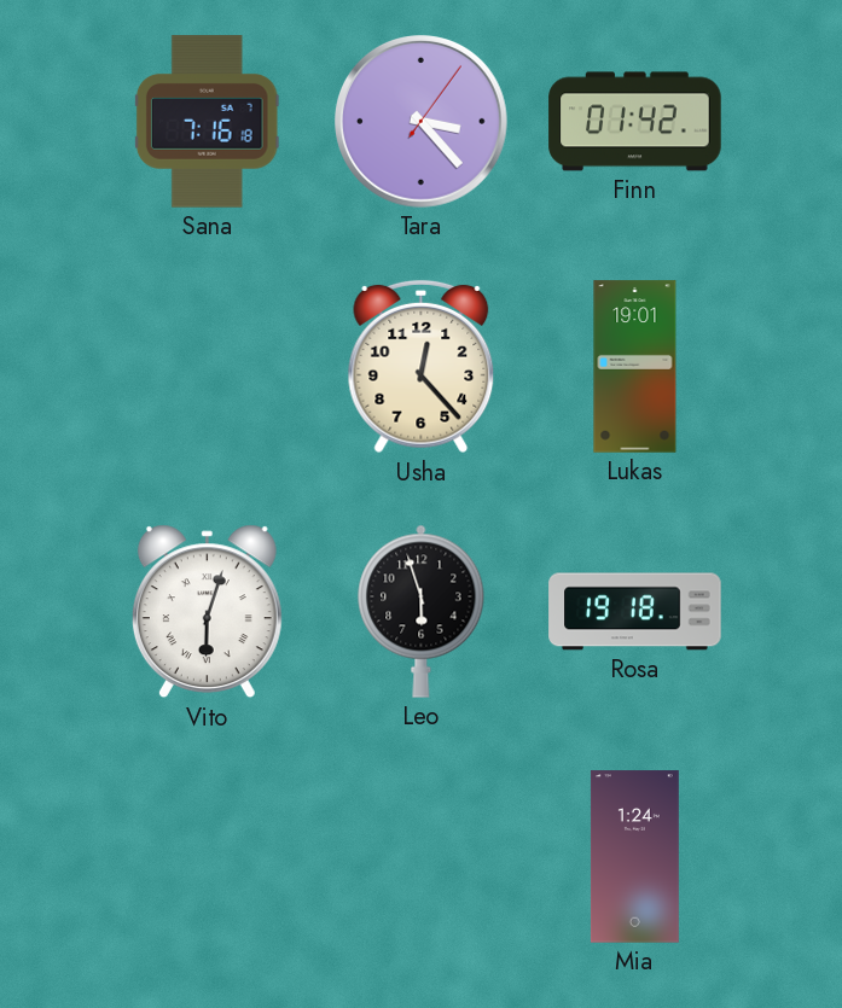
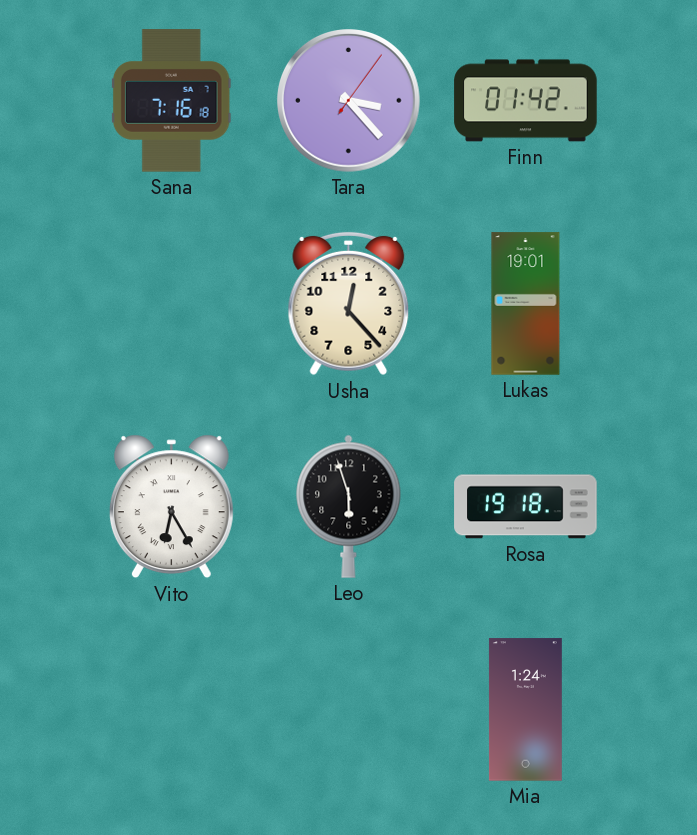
Vito: 6:03 -> 6:25 (171, 507)
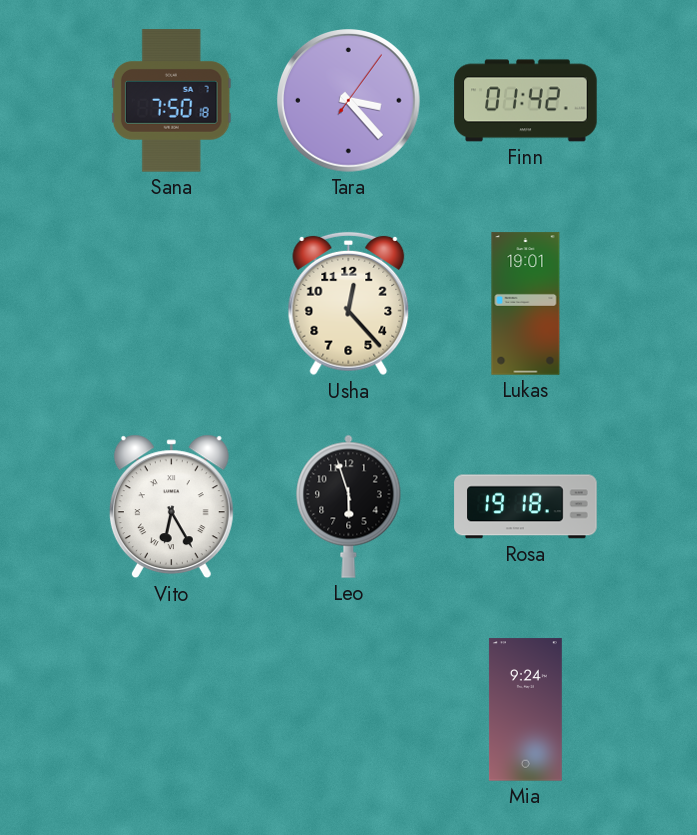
Sana: 7:16 -> 7:50 (171, 101)
Mia: 1:24 -> 9:24 (525, 710)
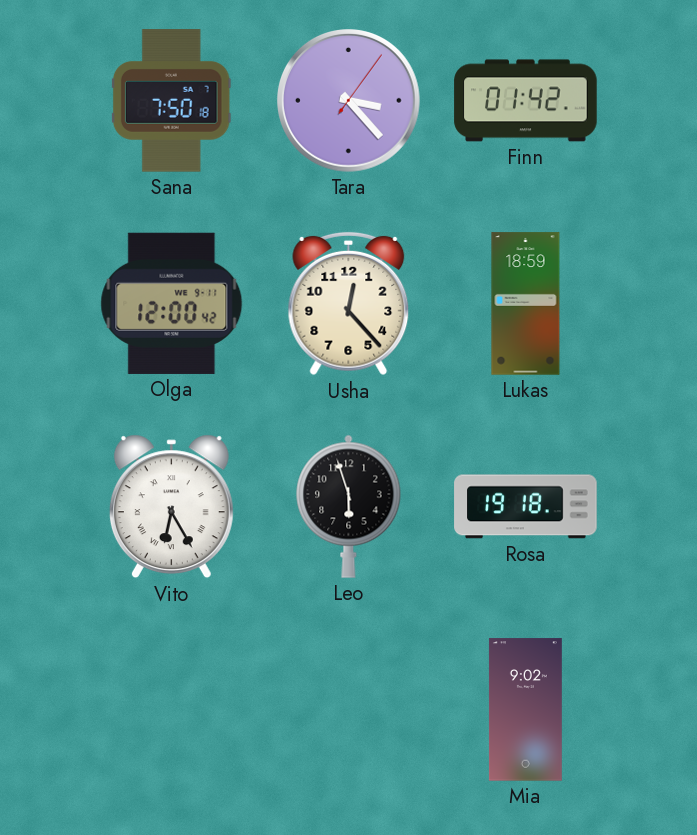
Olga: none -> 12:00 (172, 303)
Lukas: 19:01 -> 18:59 (526, 304)
Mia: 9:24 -> 9:02 (525, 710)
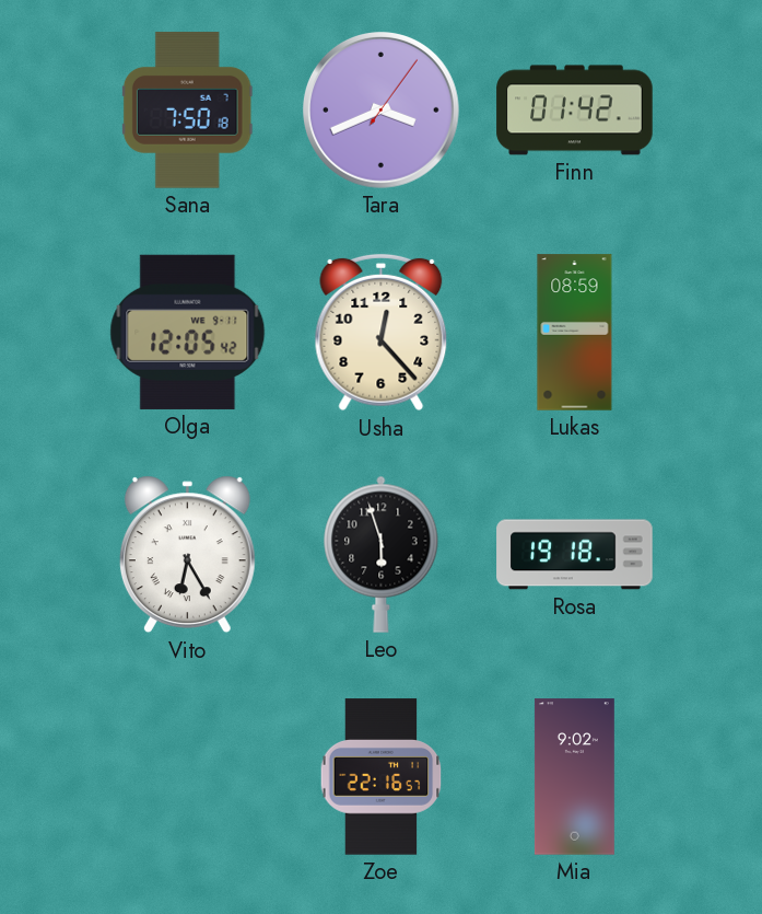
Tara: 3:23 -> 3:41 (382, 111)
Olga: 12:00 -> 12:05 (188, 332)
Lukas: 18:59 -> 08:59 (575, 333)
Zoe: none -> 22:16 (382, 777)
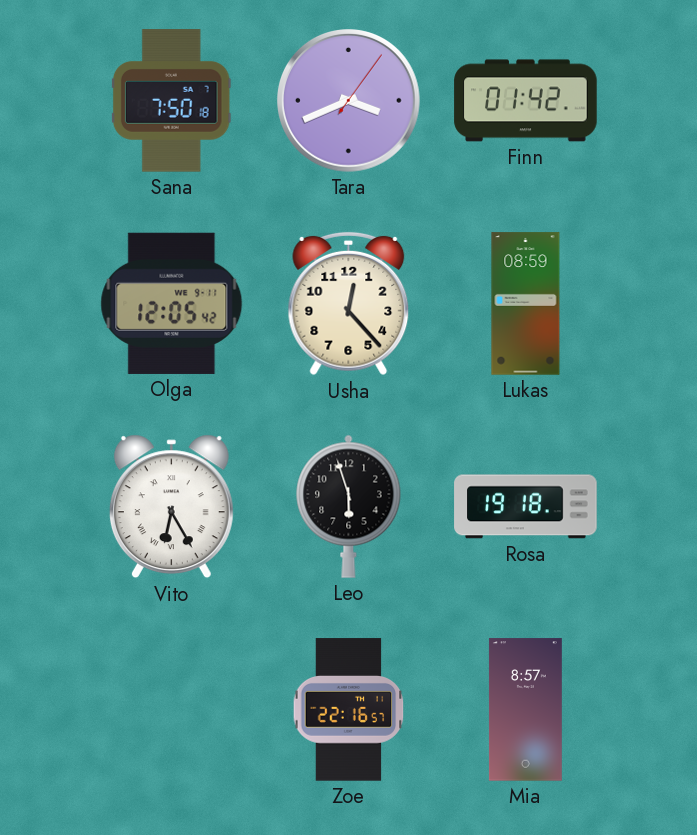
Mia: 9:02 -> 8:57 (525, 710)
